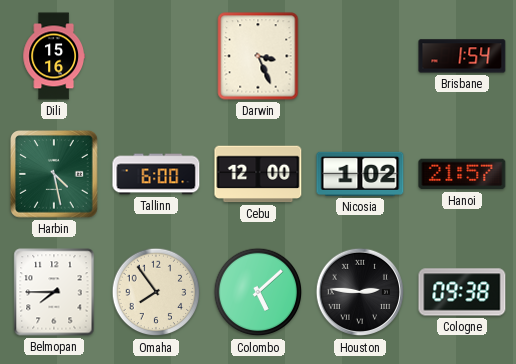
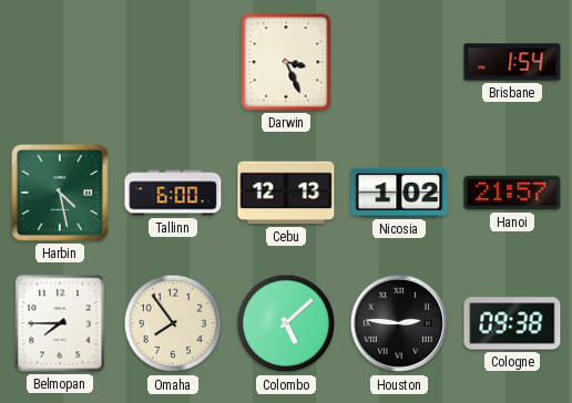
Dili: 15:16 -> none (54, 56)
Cebu: 12:00 -> 12:13 (286, 193)
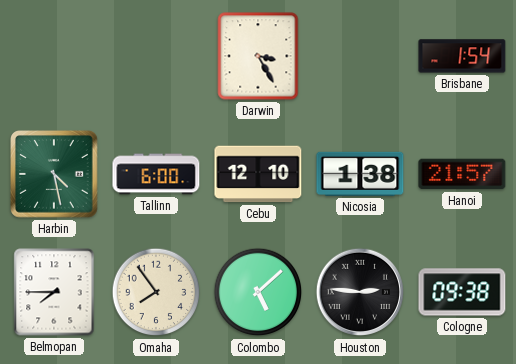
Darwin: 3:26 -> 3:25 (258, 56)
Cebu: 12:13 -> 12:10 (258, 174)
Nicosia: 1:02 -> 1:38 (360, 174)
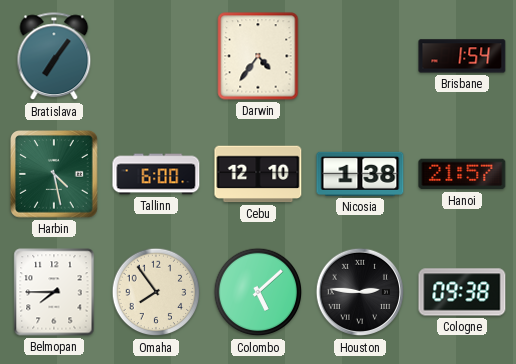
Bratislava: none -> 7:06 (54, 57)
Darwin: 3:25 -> 4:36 (258, 56)
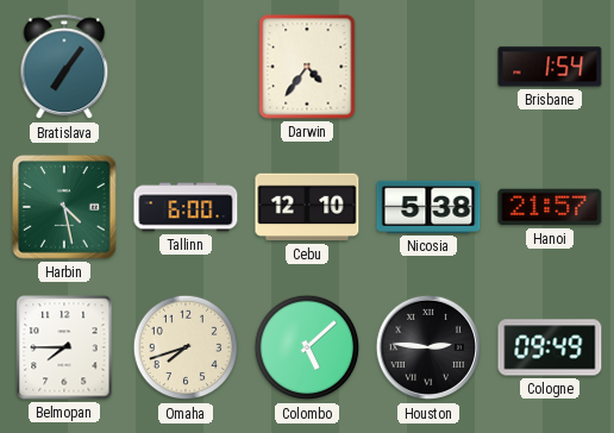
Nicosia: 1:38 -> 5:38 (428, 207)
Omaha: 7:54 -> 7:42 (186, 347)
Cologne: 09:38 -> 09:49 (550, 347)
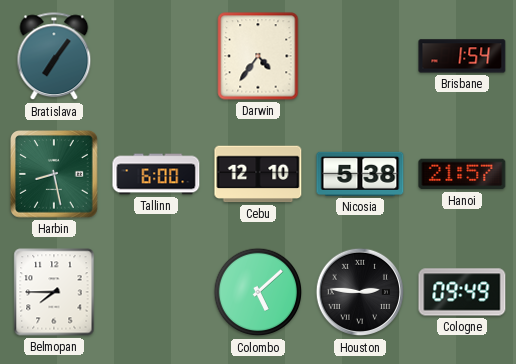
Harbin: 4:28 -> 8:28 (55, 175)
Omaha: 7:42 -> none (186, 347)
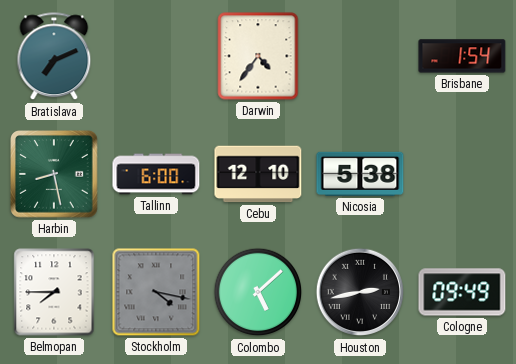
Bratislava: 7:06 -> 7:11 (54, 57)
Hanoi: 21:57 -> none (462, 174)
Stockholm: none -> 4:17 (156, 292)
Houston: 2:46 -> 2:43 (360, 292)
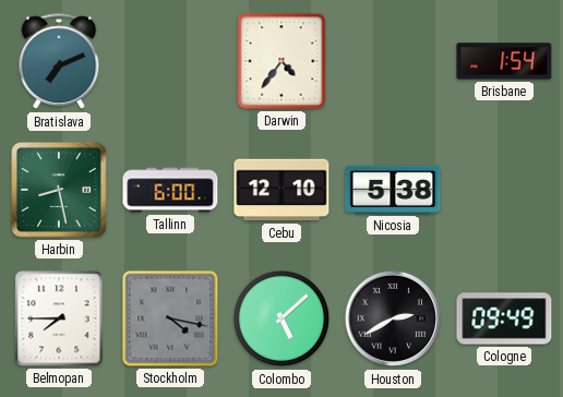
Houston: 2:43 -> 2:40 (393, 318)
